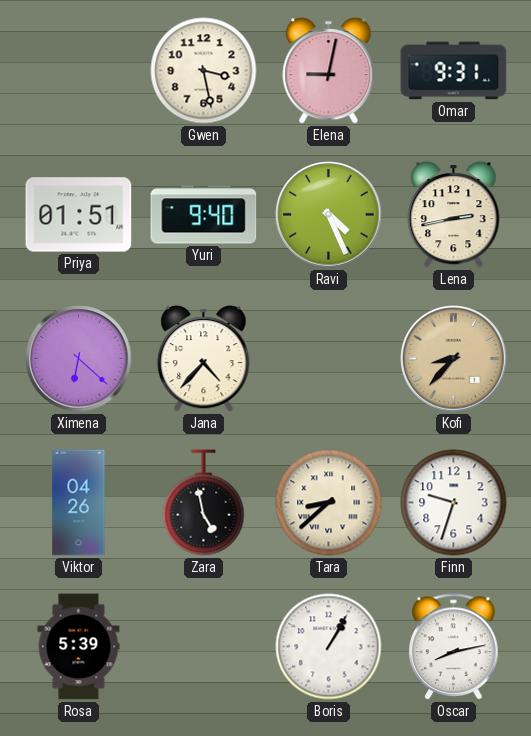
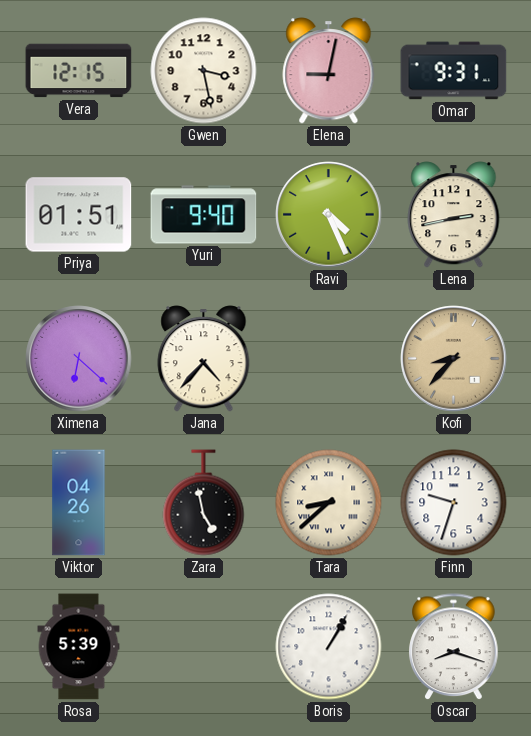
Vera: none -> 12:15 (79, 71)
Oscar: 8:13 -> 8:18 (454, 647)
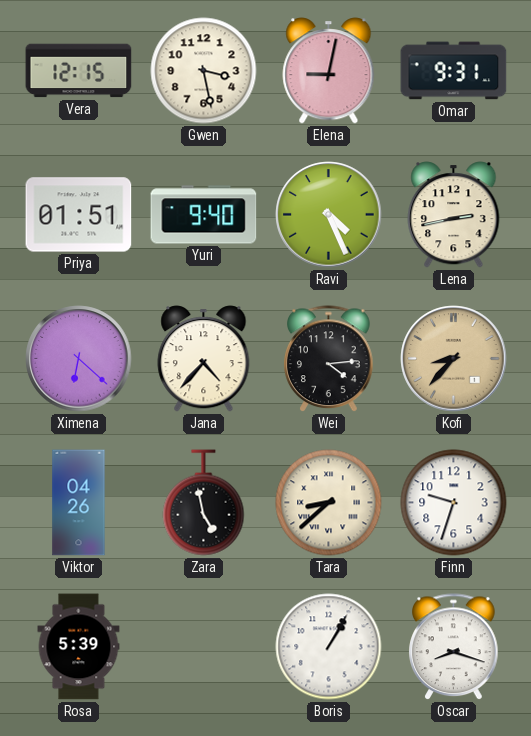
Wei: none -> 4:14 (329, 359)
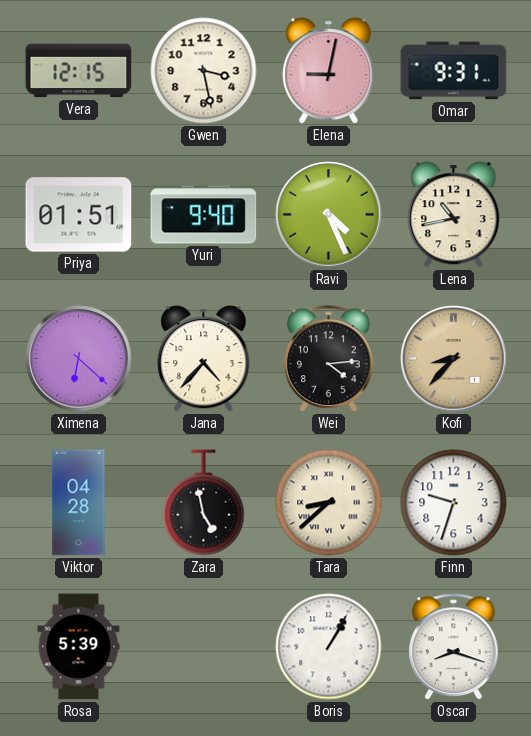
Lena: 2:43 -> 10:43 (454, 215)
Viktor: 04:26 -> 04:28 (79, 503)
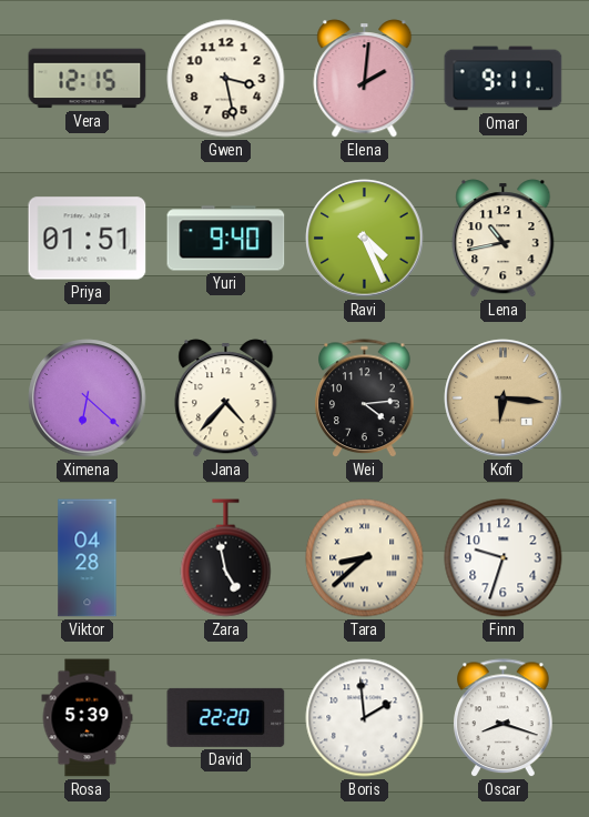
Elena: 9:02 -> 2:01 (365, 79)
Omar: 9:31 -> 9:11 (504, 79)
Kofi: 8:37 -> 6:16 (504, 399)
David: none -> 22:20 (226, 717)
Boris: 1:05 -> 1:59 (365, 718)
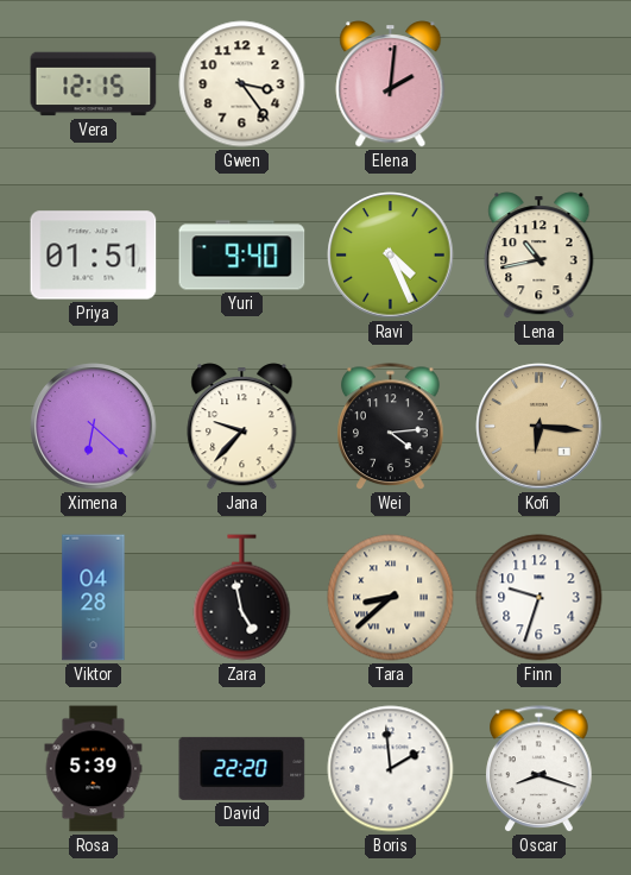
Gwen: 3:28 -> 3:24 (242, 84)
Omar: 9:11 -> none (504, 79)
Jana: 4:37 -> 9:37 (242, 427)
